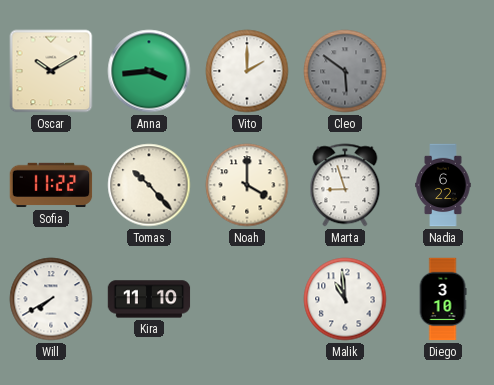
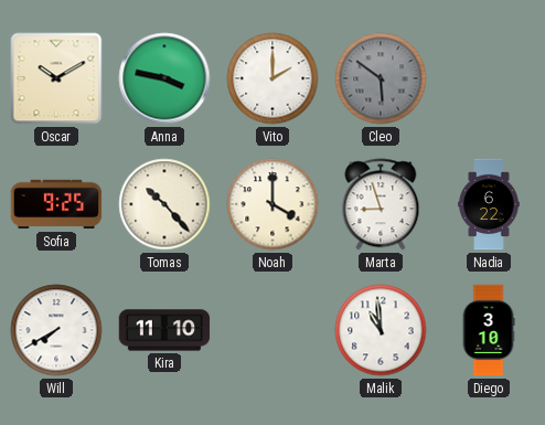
Anna: 3:44 -> 3:47 (164, 78)
Sofia: 11:22 -> 9:25 (56, 204)
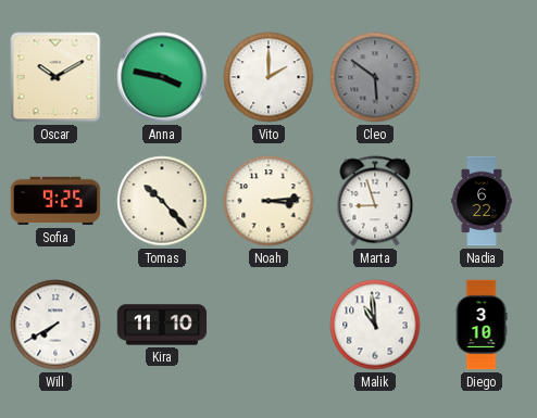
Noah: 4:00 -> 3:14 (268, 201)
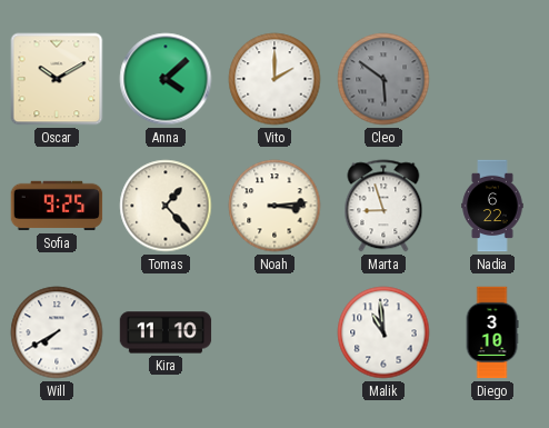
Anna: 3:47 -> 4:08 (166, 79)
Tomas: 10:23 -> 1:23 (166, 206)
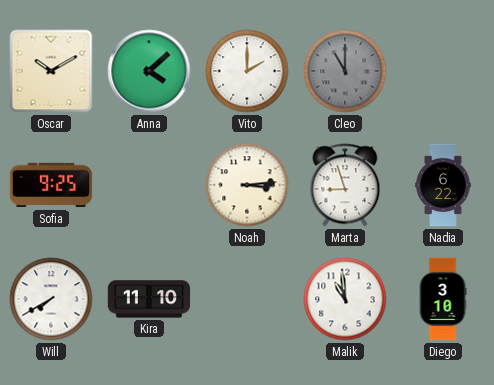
Cleo: 5:51 -> 11:00 (345, 71)
Tomas: 1:23 -> none (166, 206)
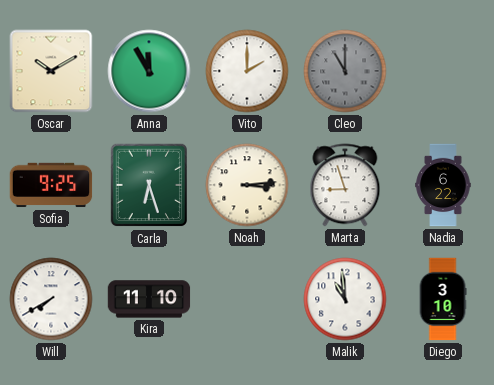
Anna: 4:08 -> 11:55 (149, 71)
Carla: none -> 6:27 (148, 185)
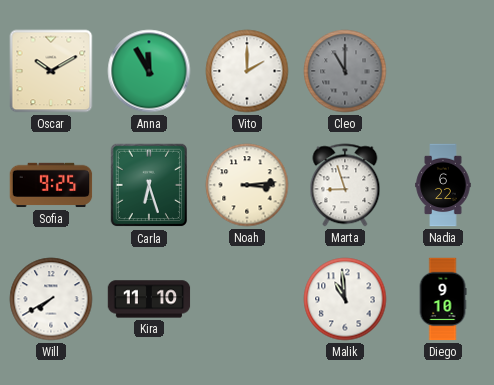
Diego: 3:10 -> 9:10 (443, 299)
